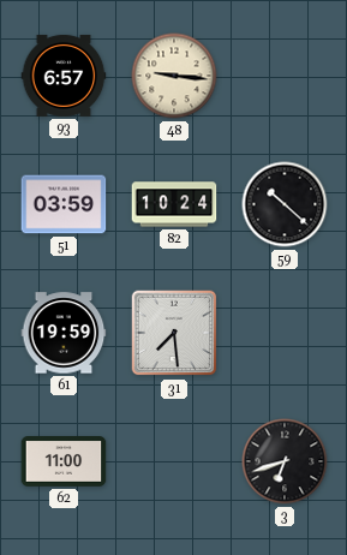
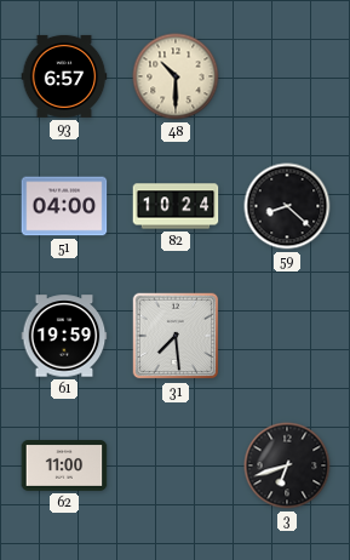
48: 9:16 -> 10:30 (176, 76)
51: 03:59 -> 04:00 (64, 206)
59: 10:22 -> 8:22 (287, 206)
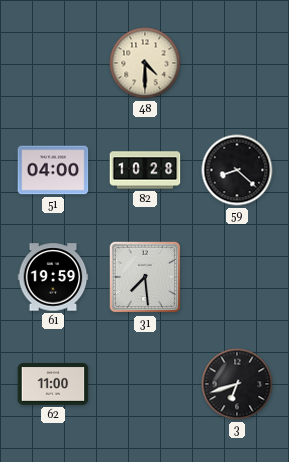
93: 6:57 -> none (64, 76)
48: 10:30 -> 4:30 (145, 63)
82: 10:24 -> 10:28 (145, 170)
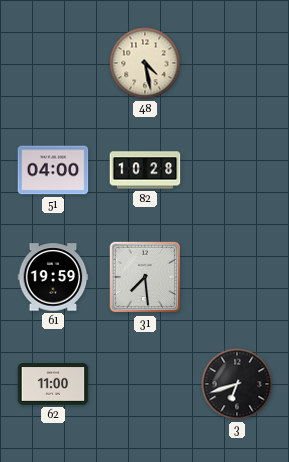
48: 4:30 -> 4:28 (145, 63)
59: 8:22 -> none (237, 170)
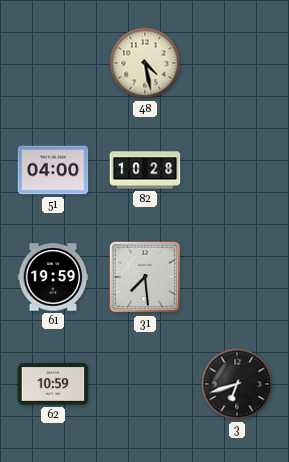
62: 11:00 -> 10:59 (53, 385)
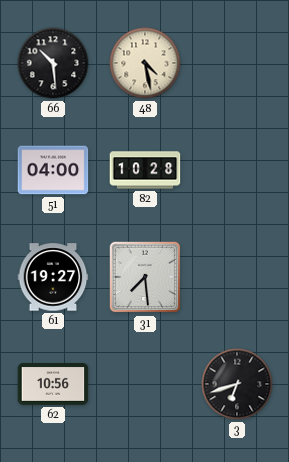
66: none -> 10:29 (53, 63)
61: 19:59 -> 19:27 (53, 277)
62: 10:59 -> 10:56 (53, 385)
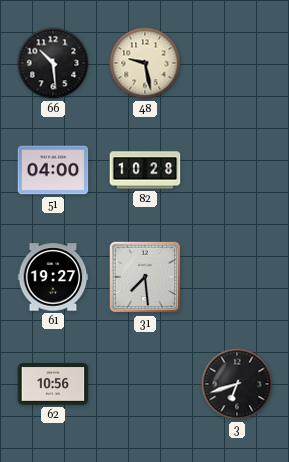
48: 4:28 -> 9:28 (145, 63)
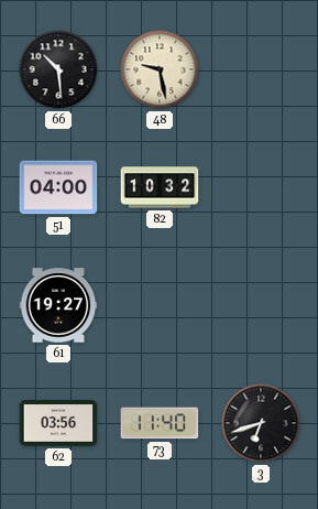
82: 10:28 -> 10:32 (160, 187)
31: 7:29 -> none (145, 277)
62: 10:56 -> 03:56 (58, 424)
73: none -> 11:40 (160, 423)
